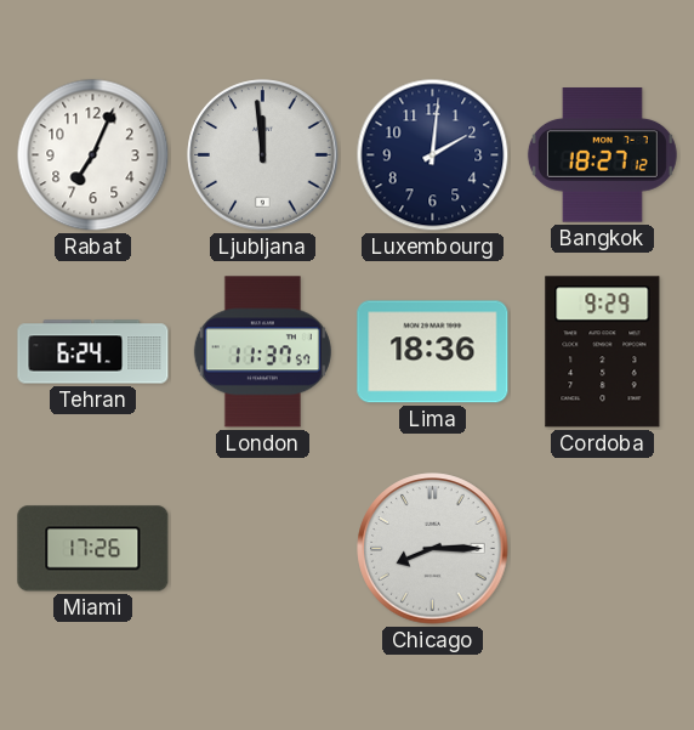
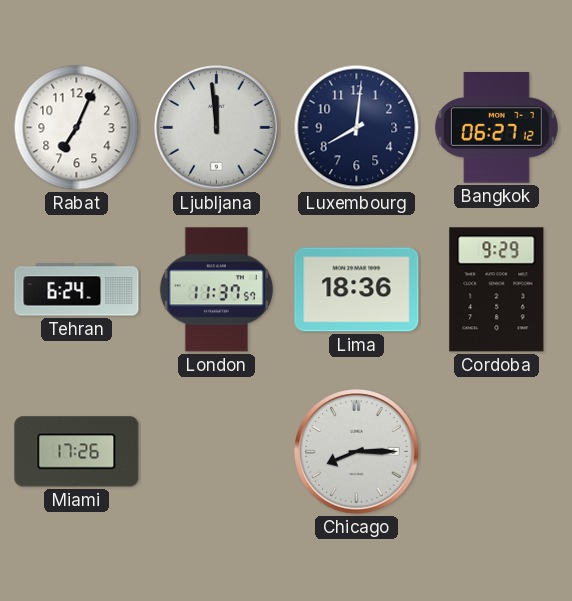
Luxembourg: 2:01 -> 8:01 (357, 128)
Bangkok: 18:27 -> 06:27 (496, 128)
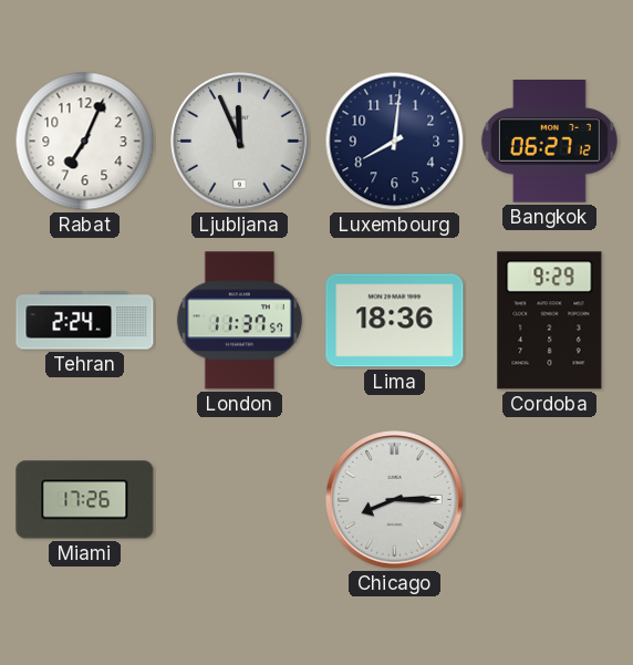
Ljubljana: 11:59 -> 11:56 (240, 142)
Tehran: 6:24 -> 2:24 (85, 321)
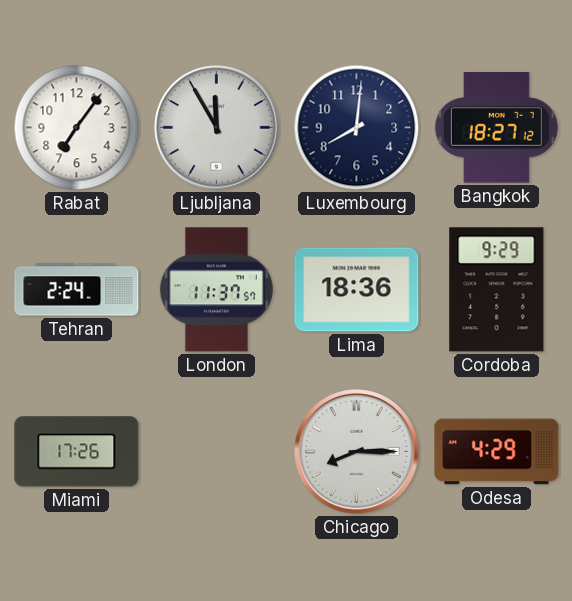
Rabat: 7:04 -> 7:06 (77, 128)
Ljubljana: 11:56 -> 11:55 (217, 128)
Bangkok: 06:27 -> 18:27 (496, 128)
Odesa: none -> 4:29 (497, 452)
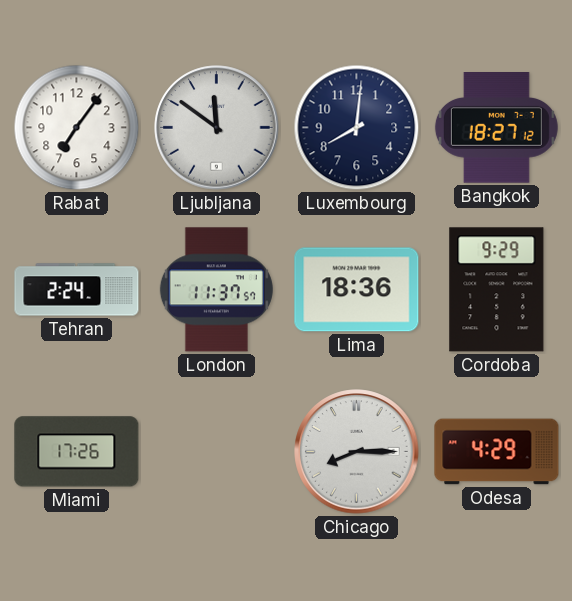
Ljubljana: 11:55 -> 11:51 (217, 128)
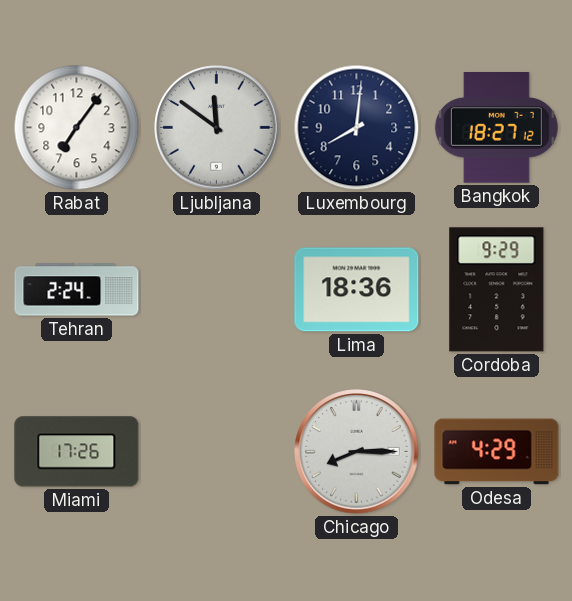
London: 11:37 -> none (216, 290)
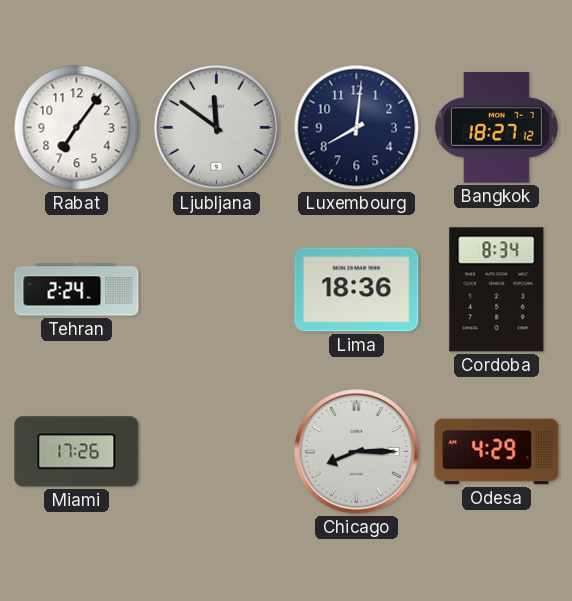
Cordoba: 9:29 -> 8:34 (497, 290)
